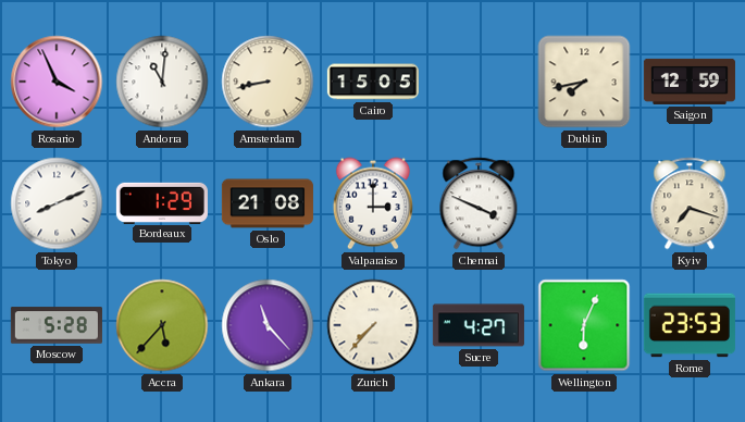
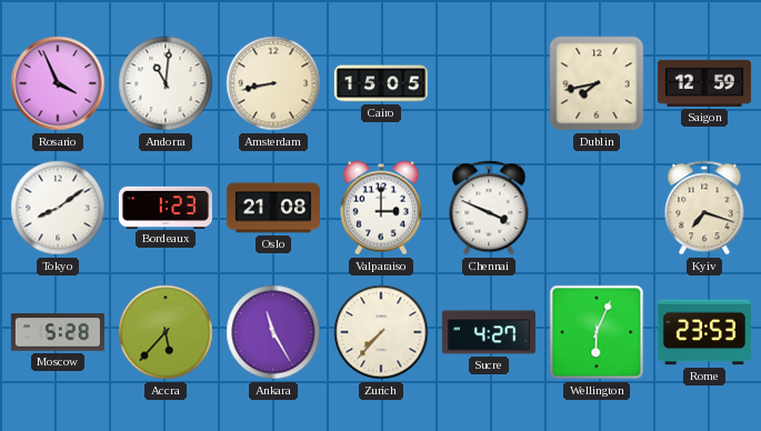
Tokyo: 8:11 -> 8:09 (58, 208)
Bordeaux: 1:29 -> 1:23 (166, 207)
Ankara: 11:23 -> 11:25 (273, 332)
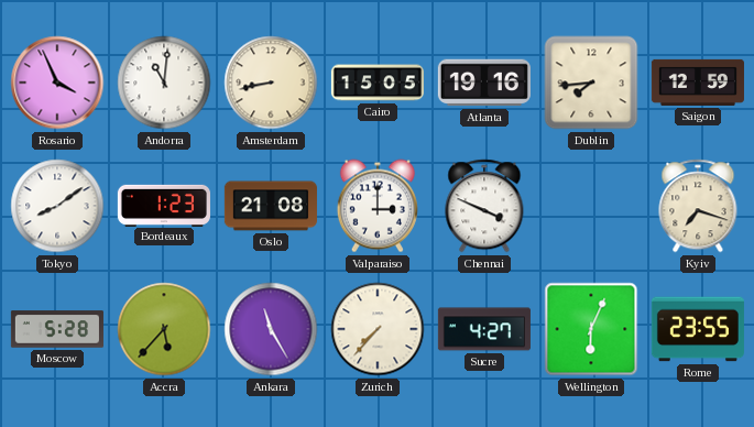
Atlanta: none -> 19:16 (484, 83)
Dublin: 7:43 -> 7:44 (591, 83)
Rome: 23:53 -> 23:55 (698, 329)
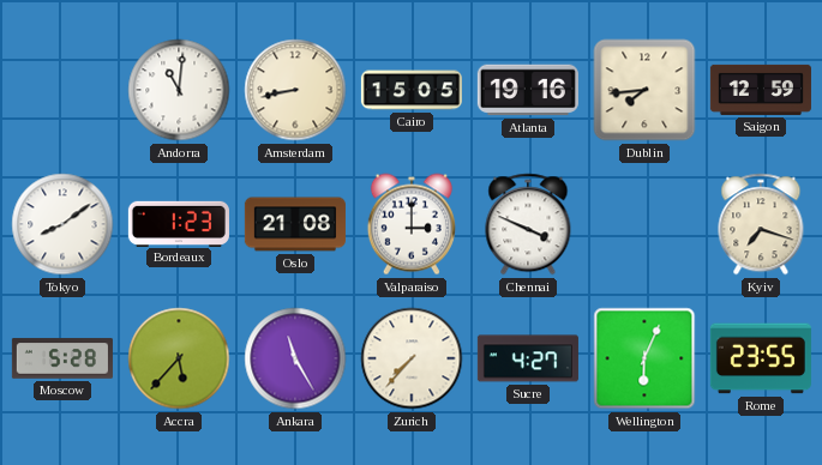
Rosario: 3:56 -> none (57, 83)
